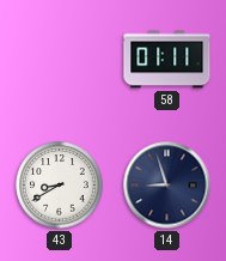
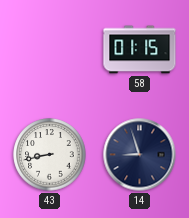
58: 01:11 -> 01:15 (140, 50)
43: 8:40 -> 8:43 (50, 155)
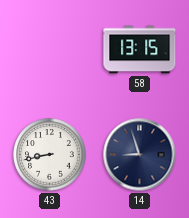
58: 01:15 -> 13:15 (140, 50)
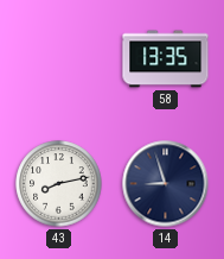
58: 13:15 -> 13:35 (166, 59)
43: 8:43 -> 8:13 (59, 184)
